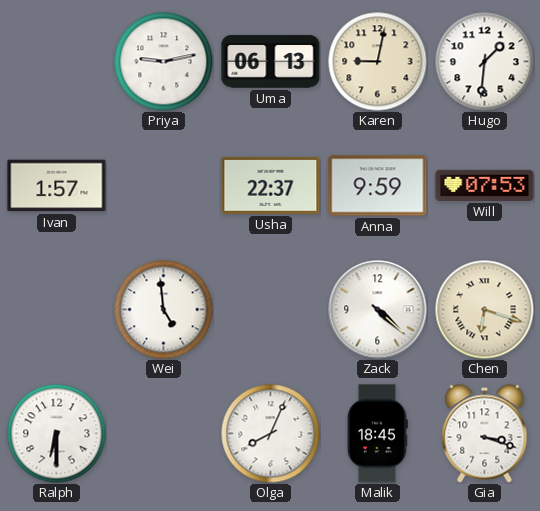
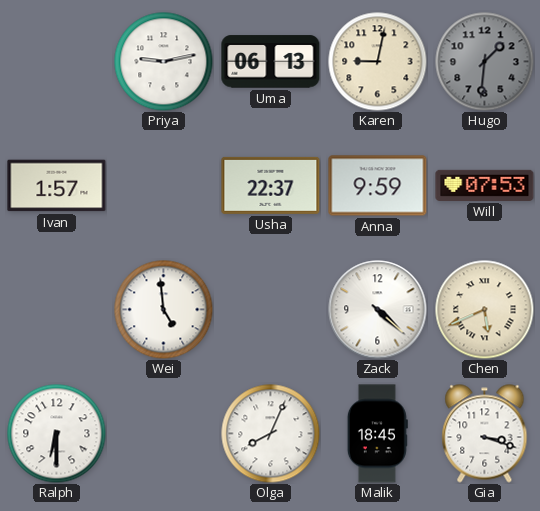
Hugo dial: white -> grey (485, 62)
Chen: 6:18 -> 5:41 (485, 310)
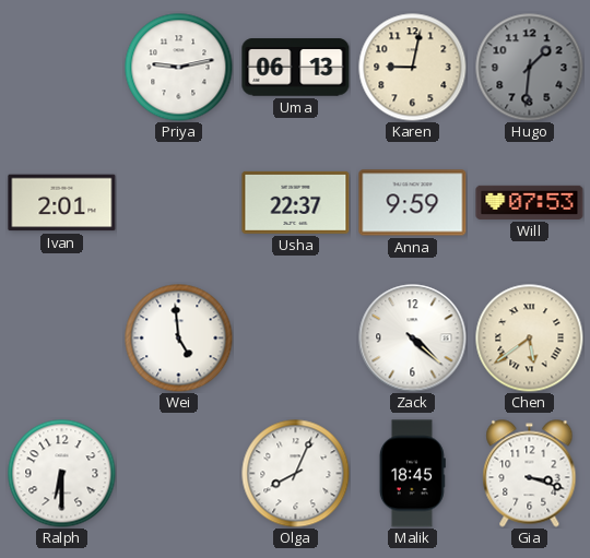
Ivan: 1:57 -> 2:01 (62, 203)
Chen: 5:41 -> 5:39 (530, 339)
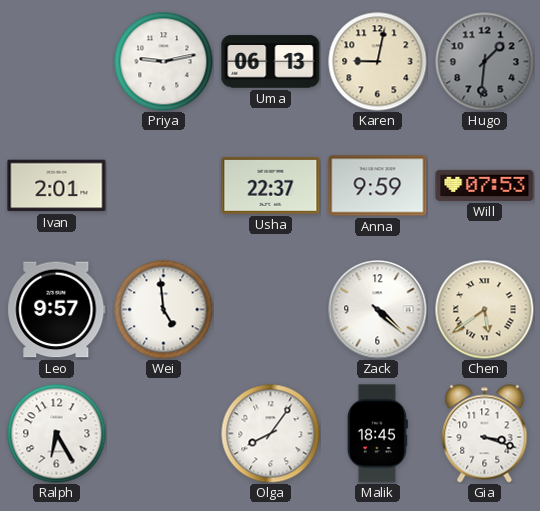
Leo: none -> 9:57 (57, 310)
Ralph: 6:30 -> 6:25 (57, 434)
Olga: 8:04 -> 8:06 (271, 434)
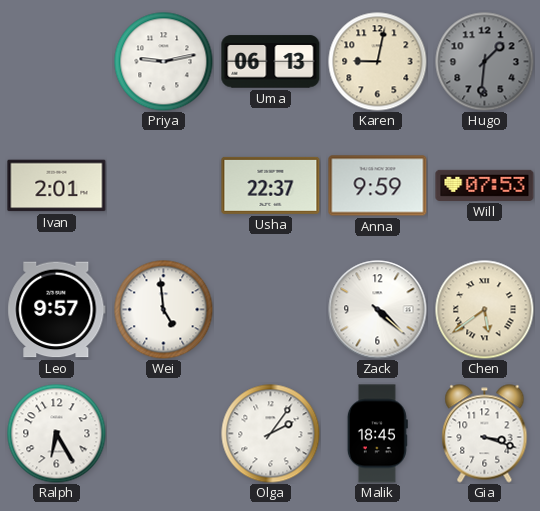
Olga: 8:06 -> 2:06 (271, 434)
